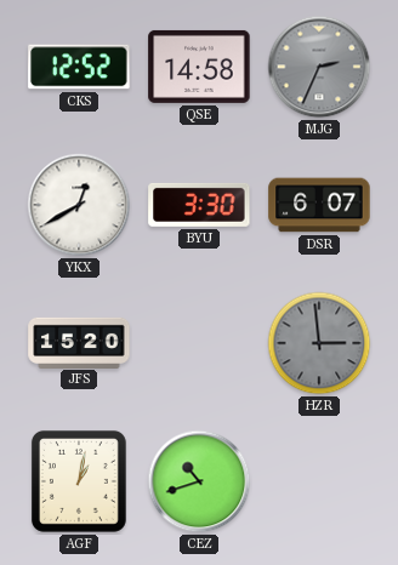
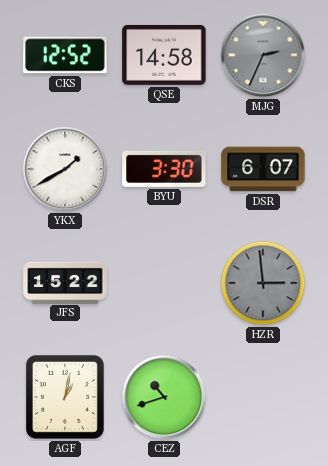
YKX: 12:40 -> 1:40 (65, 169)
JFS: 15:20 -> 15:22 (65, 282)
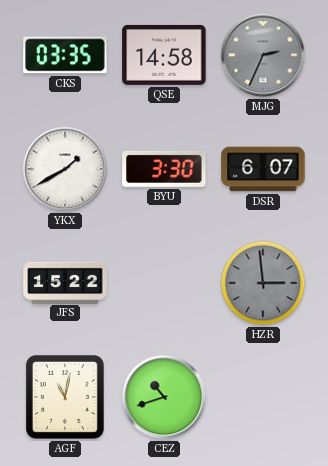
CKS: 12:52 -> 03:35 (65, 55)
AGF: 1:02 -> 11:02 (65, 397)
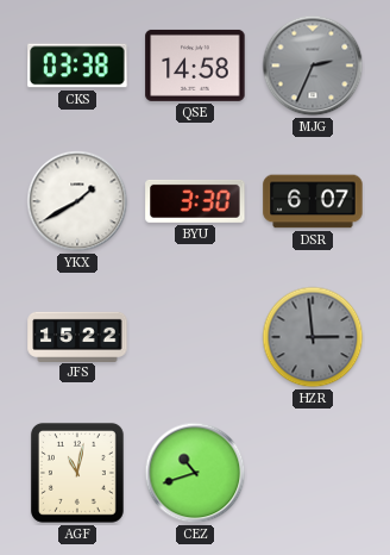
CKS: 03:35 -> 03:38 (77, 66)
